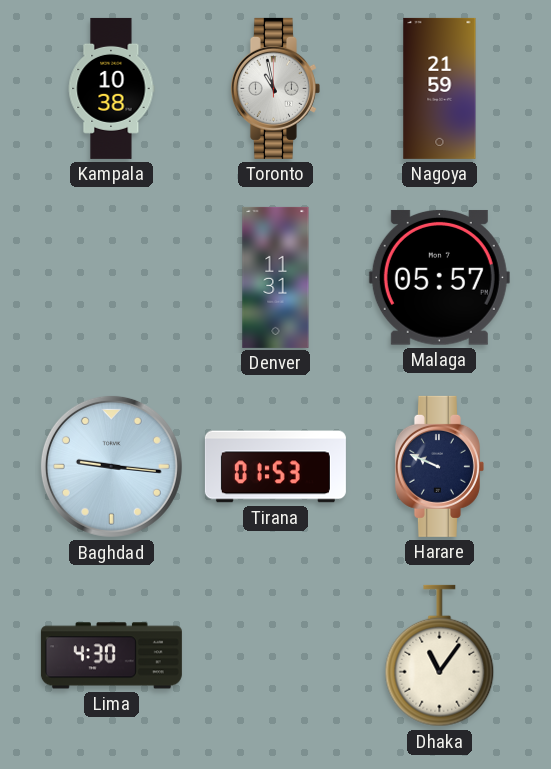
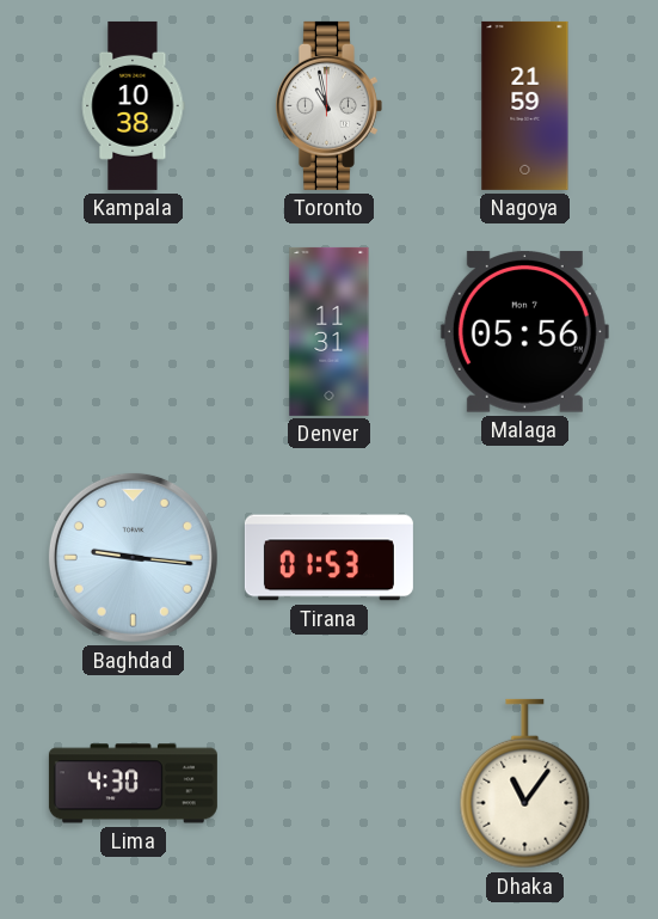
Malaga: 05:57 -> 05:56 (524, 331)
Harare: 9:49 -> none (439, 466)
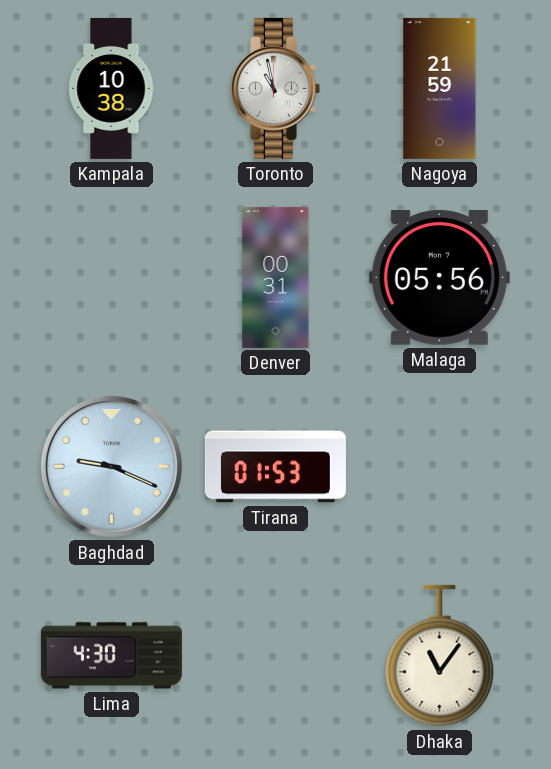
Denver: 11:31 -> 00:31 (276, 277)
Baghdad: 9:16 -> 9:19 (111, 466)
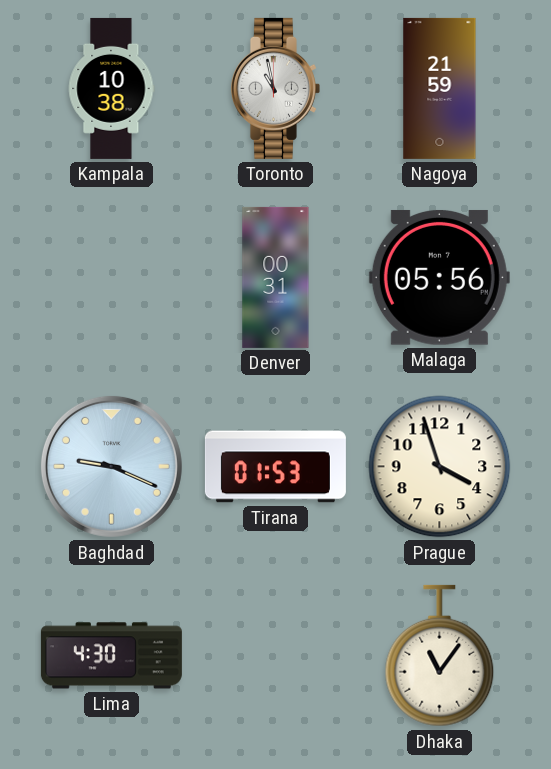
Prague: none -> 3:57 (440, 467)
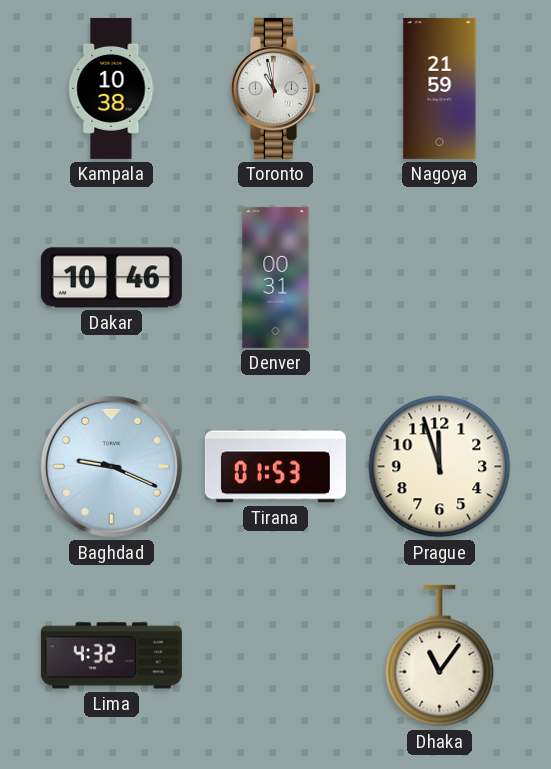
Dakar: none -> 10:46 (111, 278)
Malaga: 05:56 -> none (439, 277)
Prague: 3:57 -> 11:57 (440, 467)
Lima: 4:30 -> 4:32 (111, 656)
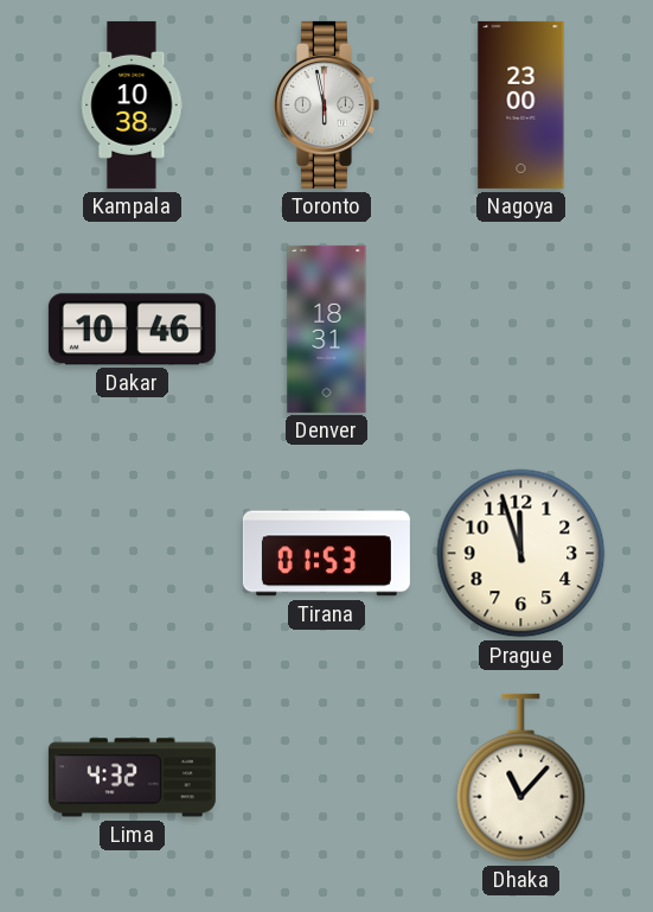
Toronto: 10:58 -> 5:58 (326, 104)
Nagoya: 21:59 -> 23:00 (521, 104)
Denver: 00:31 -> 18:31 (327, 329)
Baghdad: 9:19 -> none (111, 466)
Dhaka: 11:06 -> 11:07 (521, 778)
